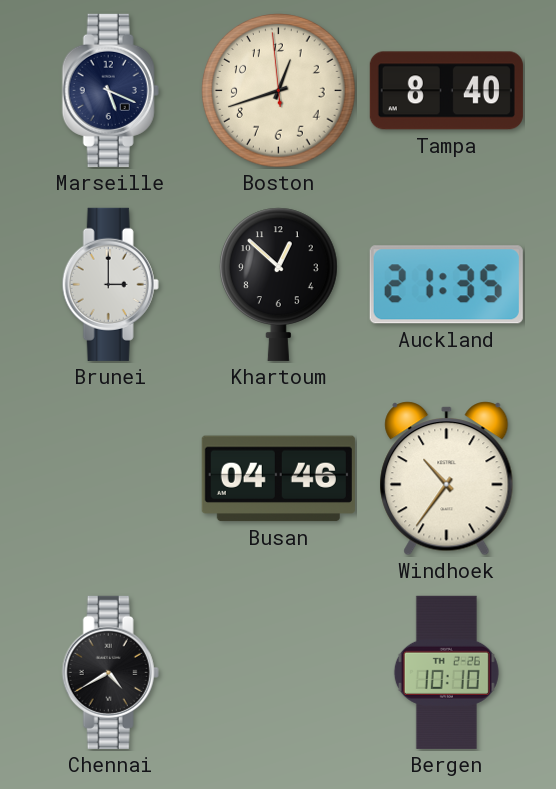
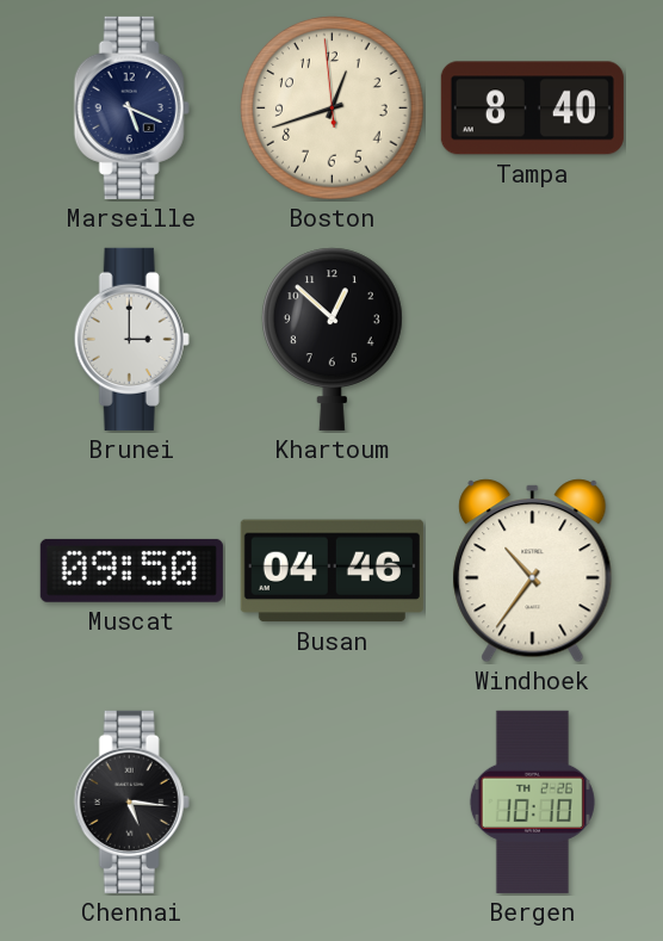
Auckland: 21:35 -> none (446, 285)
Muscat: none -> 09:50 (131, 570)
Chennai: 4:40 -> 5:16 (131, 801)
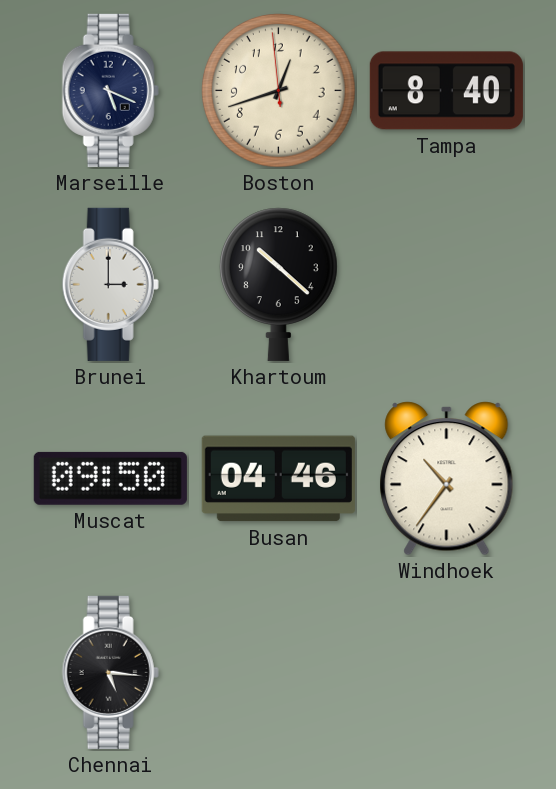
Khartoum: 12:52 -> 10:22 (278, 284)
Bergen: 10:10 -> none (532, 801)
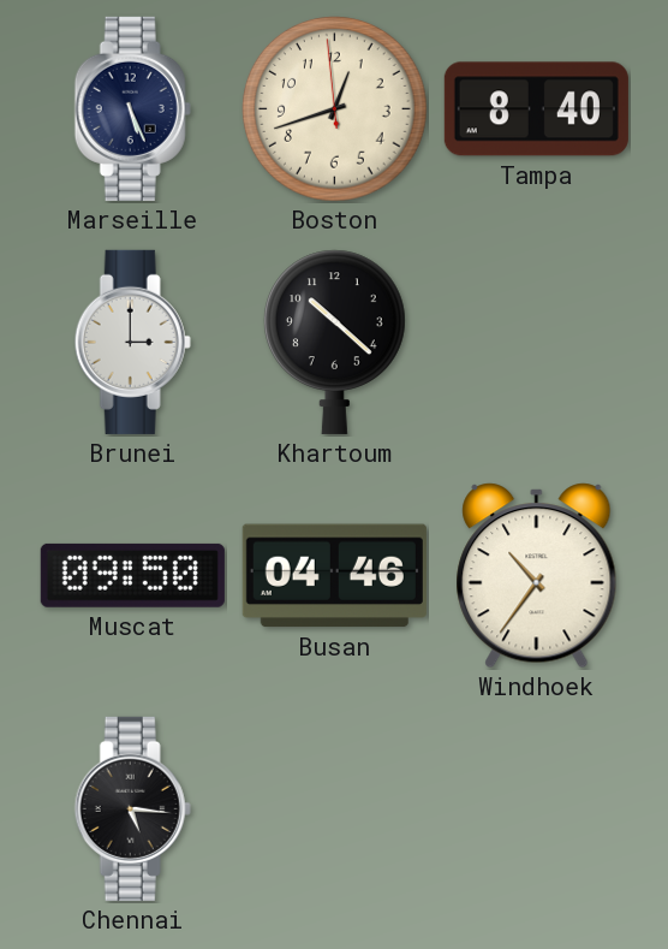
Marseille: 5:19 -> 5:26 (132, 108)
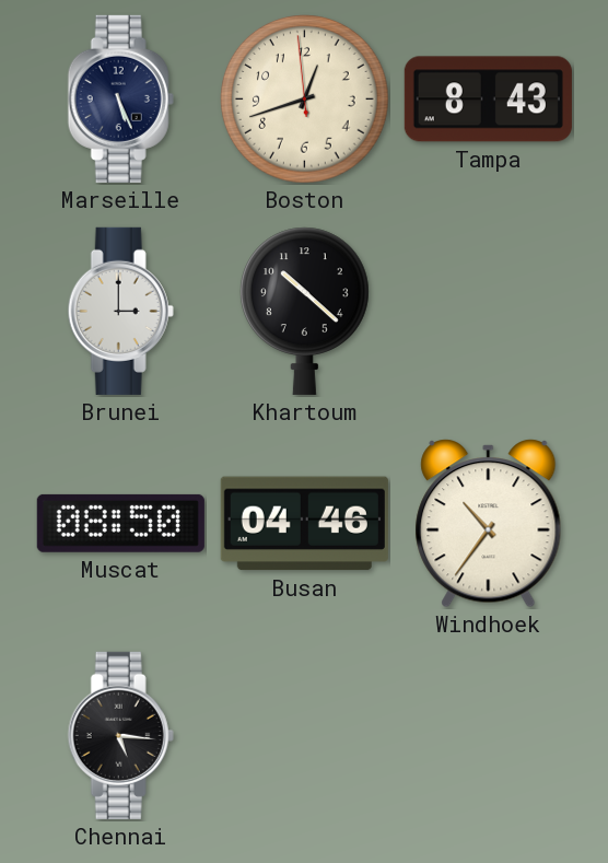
Tampa: 8:40 -> 8:43 (488, 100)
Muscat: 09:50 -> 08:50 (120, 523)
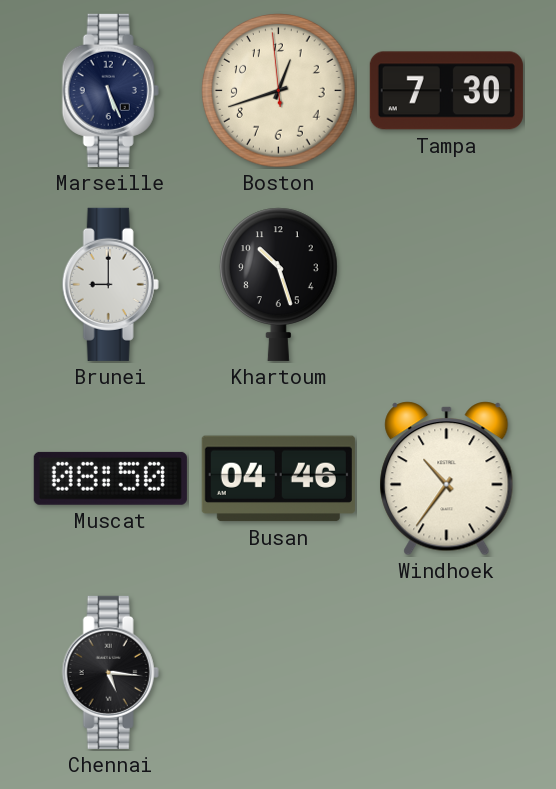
Tampa: 8:43 -> 7:30 (446, 91)
Brunei: 3:00 -> 9:00 (110, 284)
Khartoum: 10:22 -> 10:27 (278, 284)
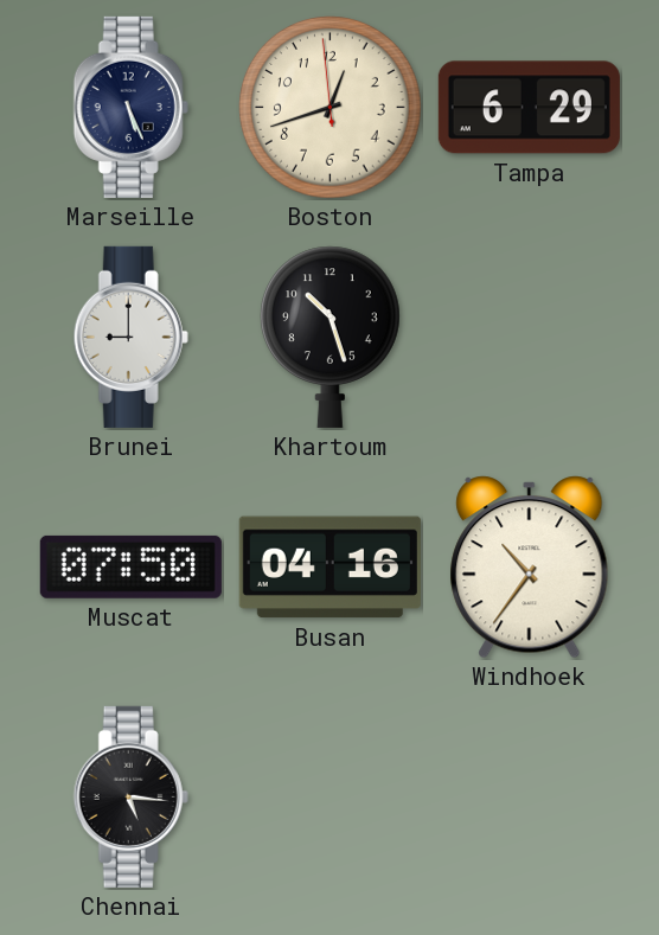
Tampa: 7:30 -> 6:29 (529, 108)
Muscat: 08:50 -> 07:50 (130, 566)
Busan: 04:46 -> 04:16 (329, 568)
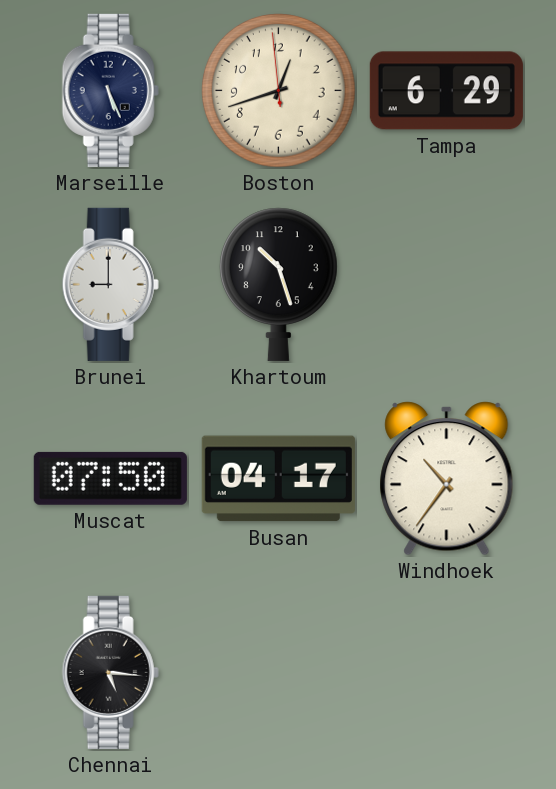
Busan: 04:16 -> 04:17 (278, 479)
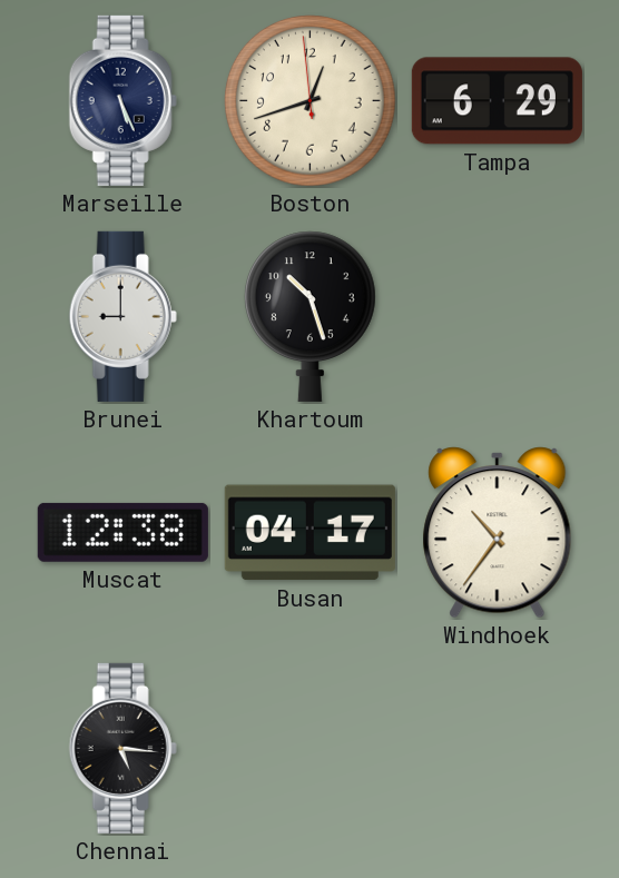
Muscat: 07:50 -> 12:38 (122, 532)
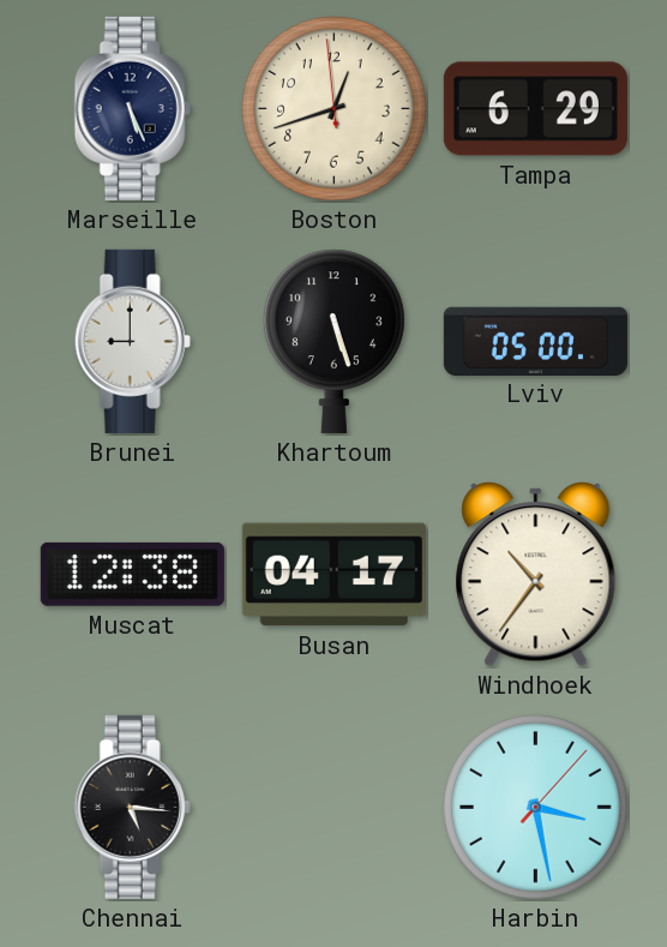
Khartoum: 10:27 -> 5:27 (333, 341)
Lviv: none -> 05:00 (535, 341)
Harbin: none -> 3:28 (536, 808)
